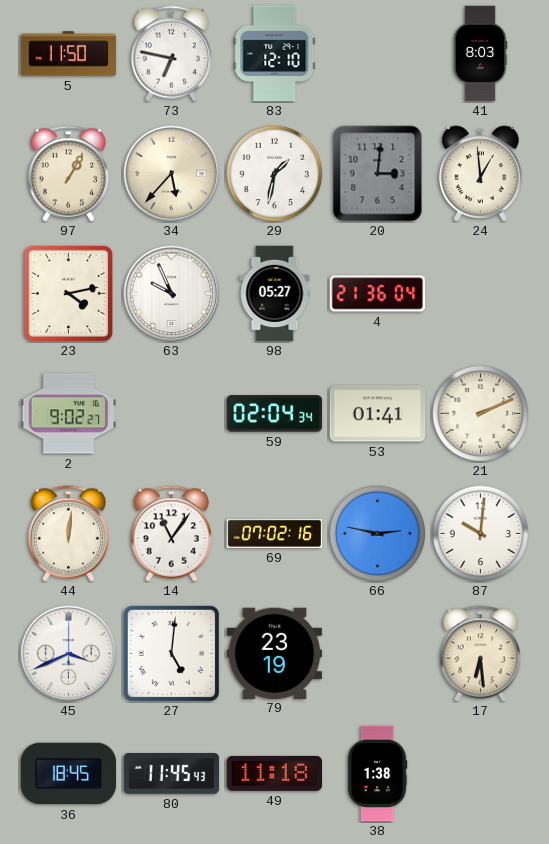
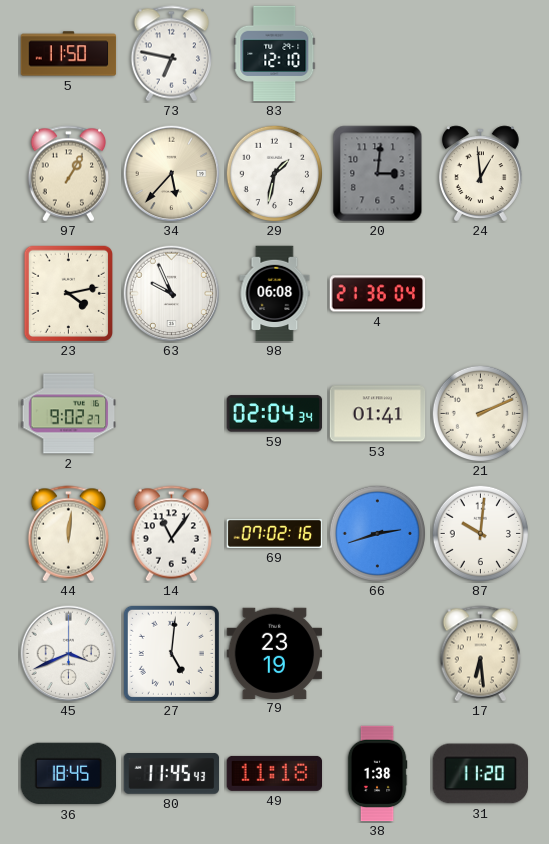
41: 8:03 -> none (480, 54)
98: 05:27 -> 06:08 (275, 294)
66: 2:47 -> 2:42 (377, 533)
31: none -> 11:20 (481, 774)
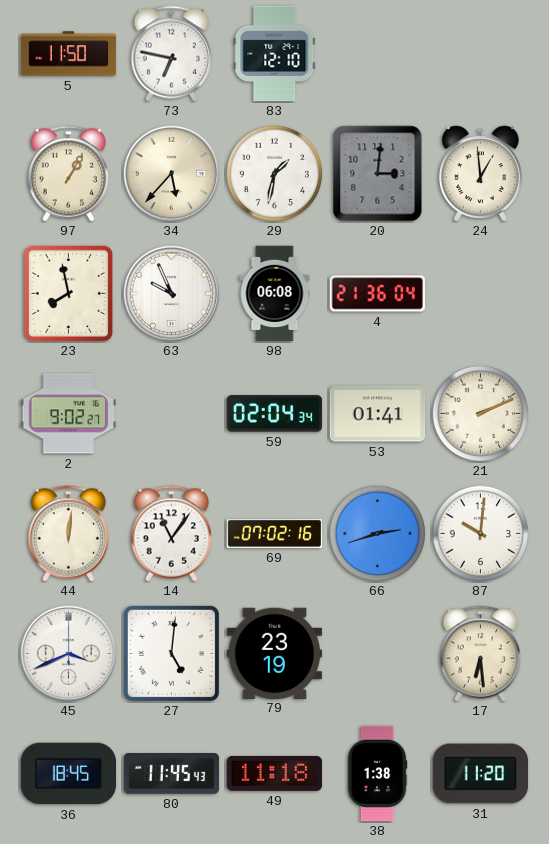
23: 4:13 -> 7:58 (68, 293)
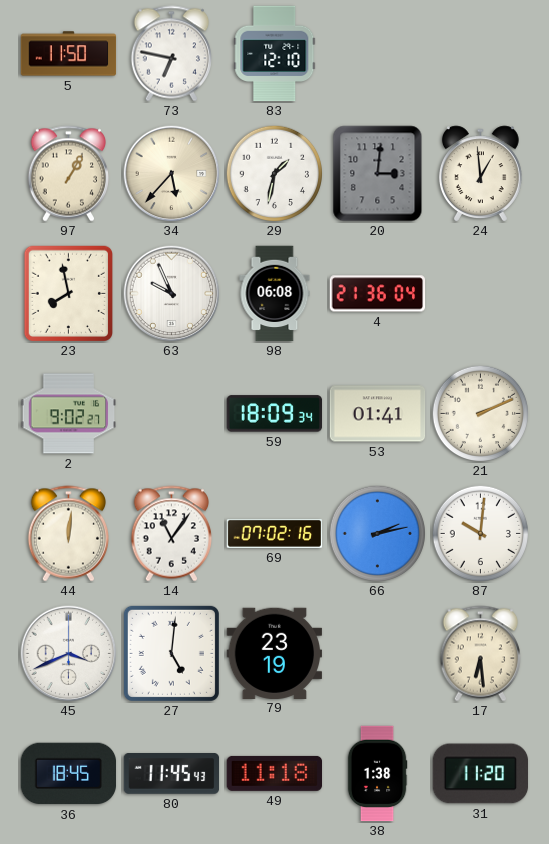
59: 02:04 -> 18:09 (275, 414)
66: 2:42 -> 2:13 (377, 533)
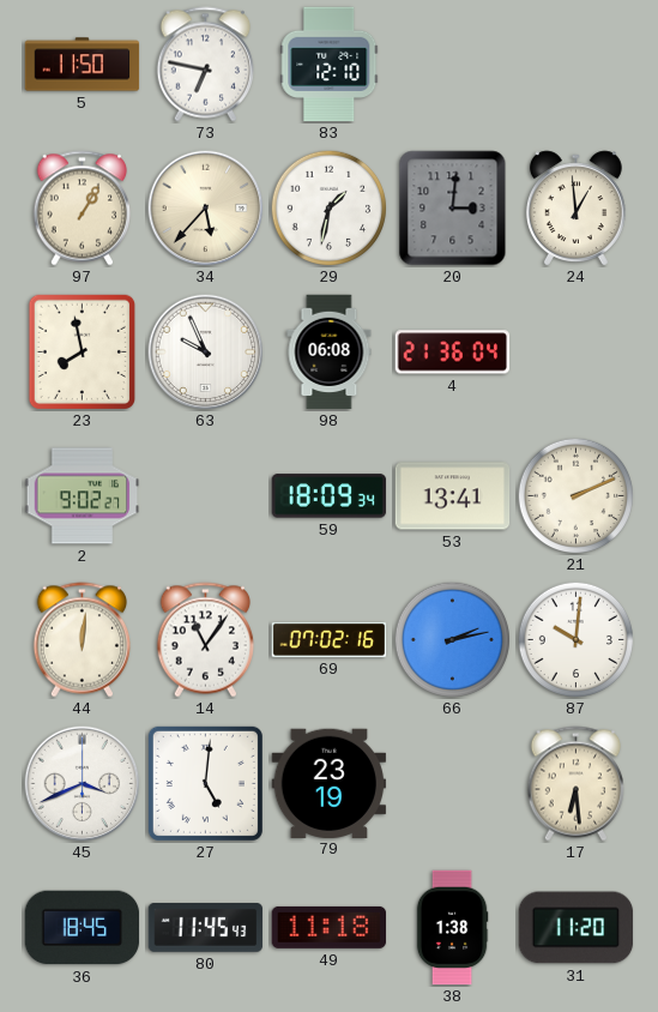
53: 01:41 -> 13:41 (453, 496)
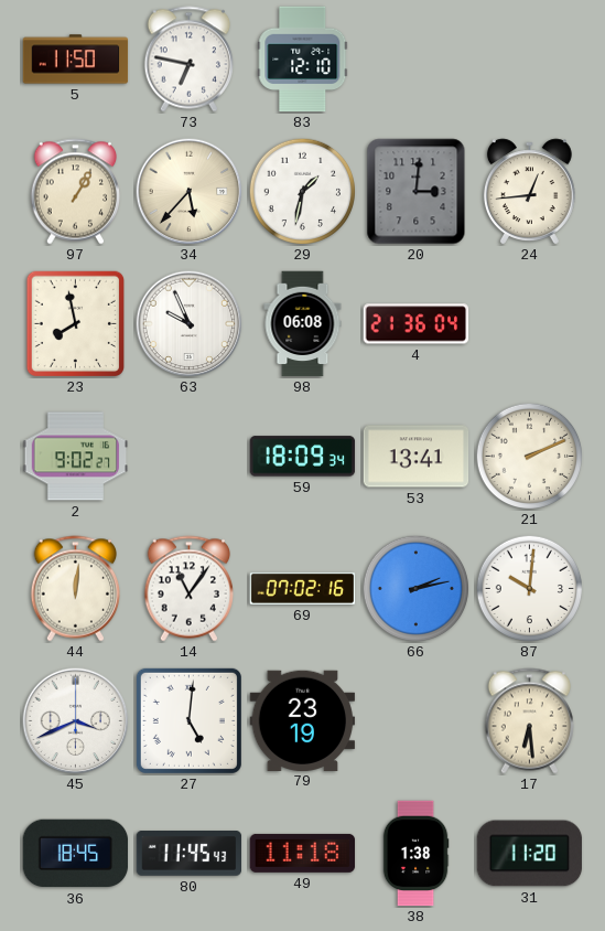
24: 12:59 -> 12:44 (529, 191)
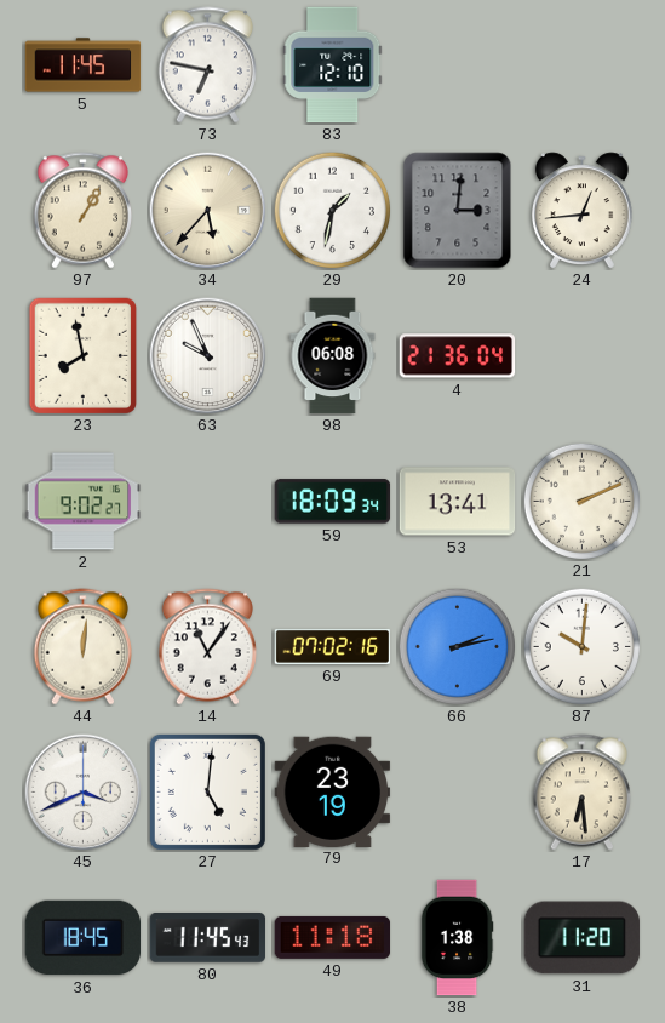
5: 11:50 -> 11:45 (84, 65)
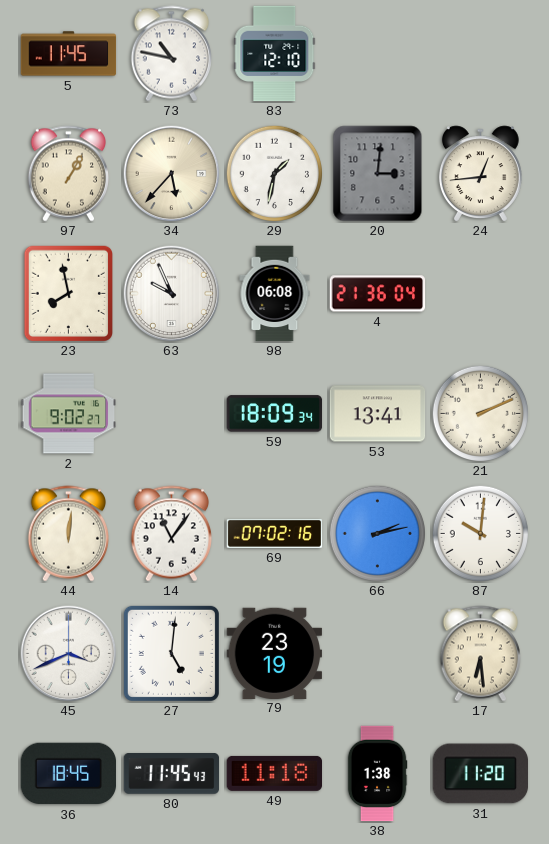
73: 6:47 -> 10:47 (171, 54)
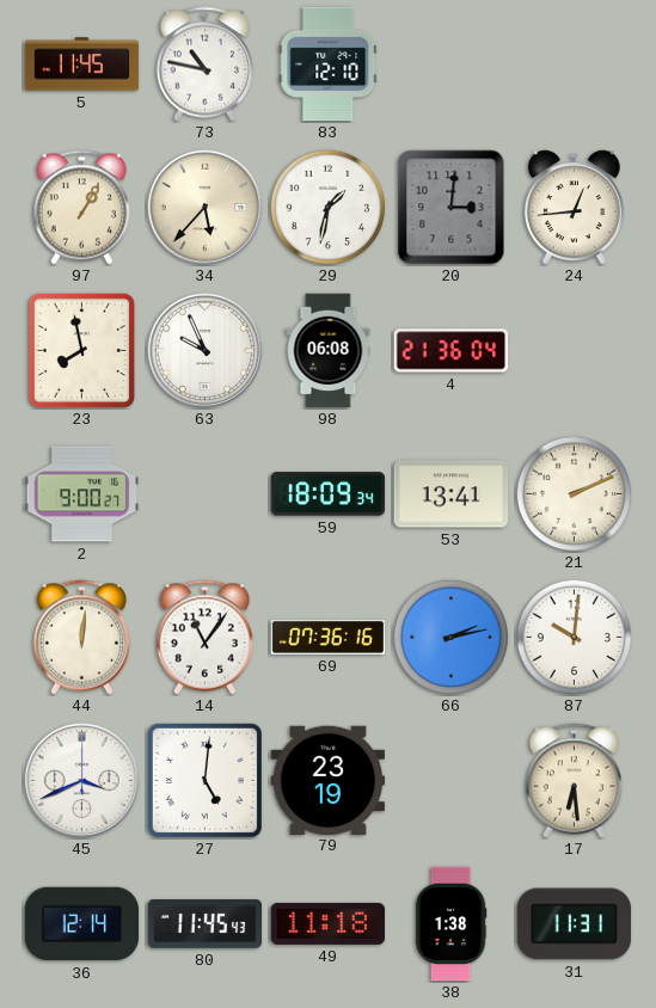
2: 9:02 -> 9:00 (82, 494)
69: 07:02 -> 07:36 (329, 637)
36: 18:45 -> 12:14 (82, 924)
31: 11:20 -> 11:31 (575, 924)
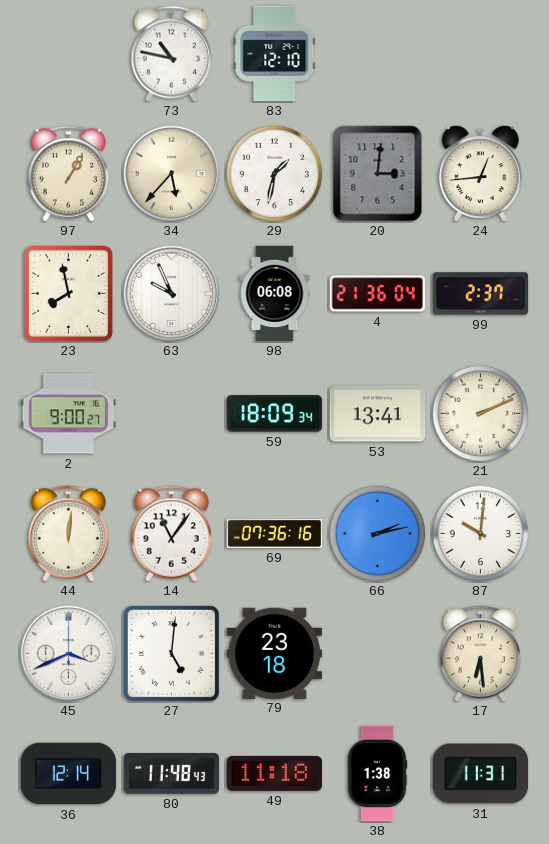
5: 11:45 -> none (82, 64)
99: none -> 2:37 (481, 294)
79: 23:19 -> 23:18 (275, 653)
80: 11:45 -> 11:48 (172, 774)
